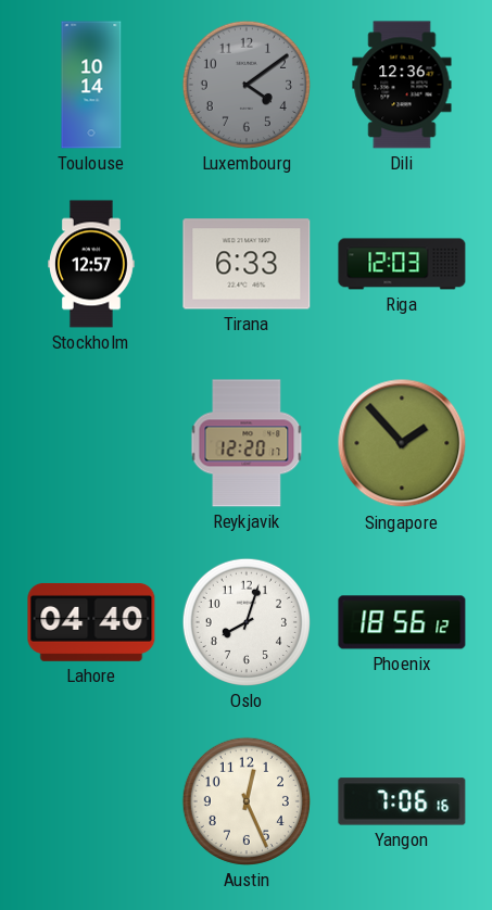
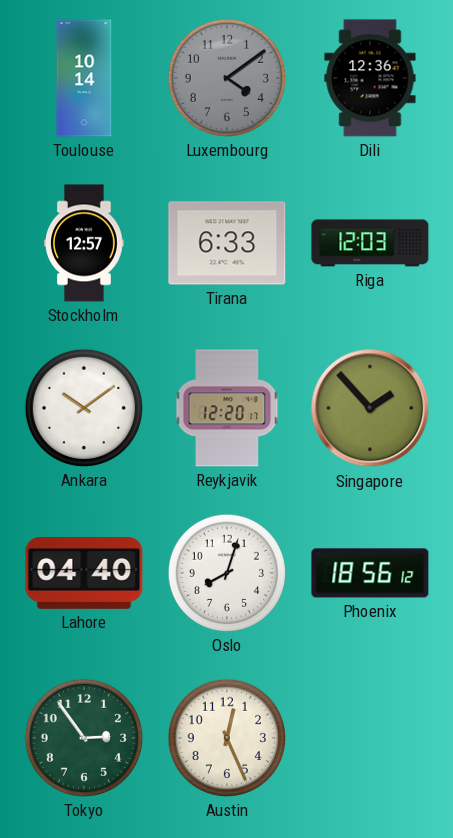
Ankara: none -> 10:09 (84, 408)
Tokyo: none -> 2:54 (84, 738)
Yangon: 7:06 -> none (402, 801)
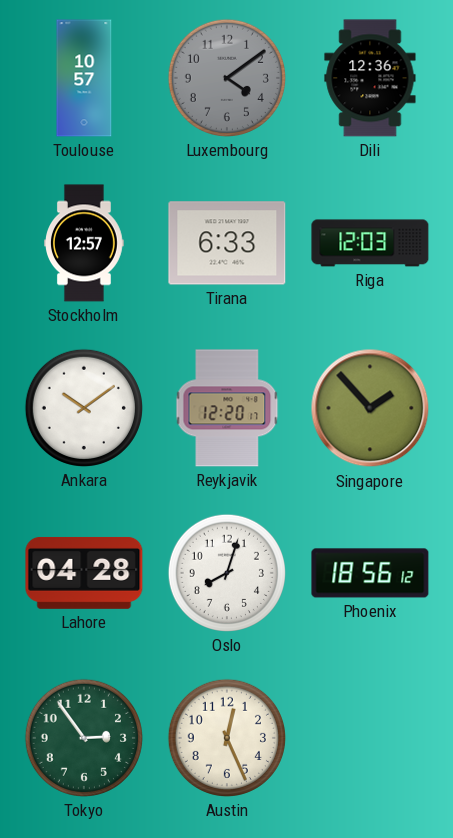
Toulouse: 10:14 -> 10:57 (84, 78)
Lahore: 04:40 -> 04:28 (84, 573)
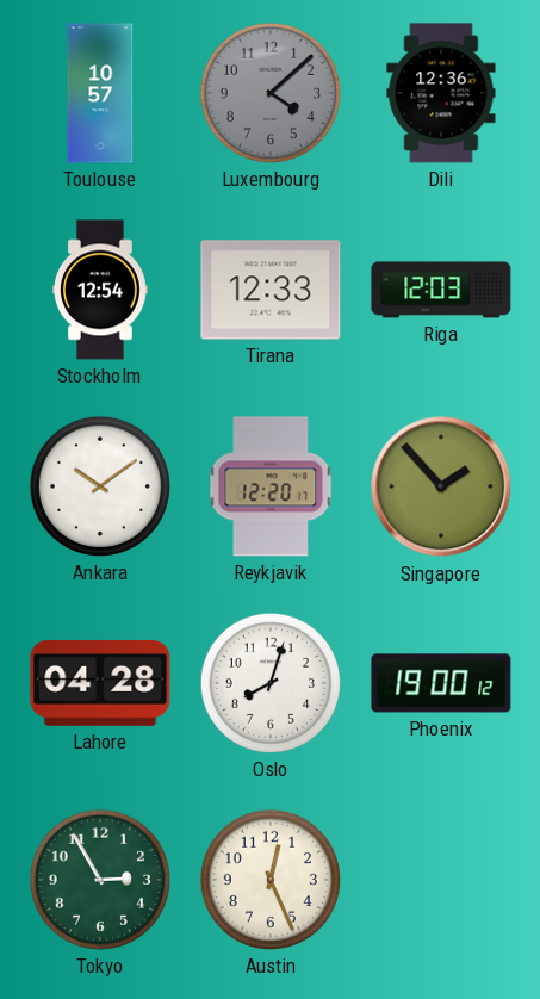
Luxembourg: 4:09 -> 4:08 (271, 93)
Stockholm: 12:57 -> 12:54 (101, 290)
Tirana: 6:33 -> 12:33 (271, 290)
Phoenix: 18:56 -> 19:00 (441, 683)
Tokyo: 2:54 -> 2:55 (100, 880)
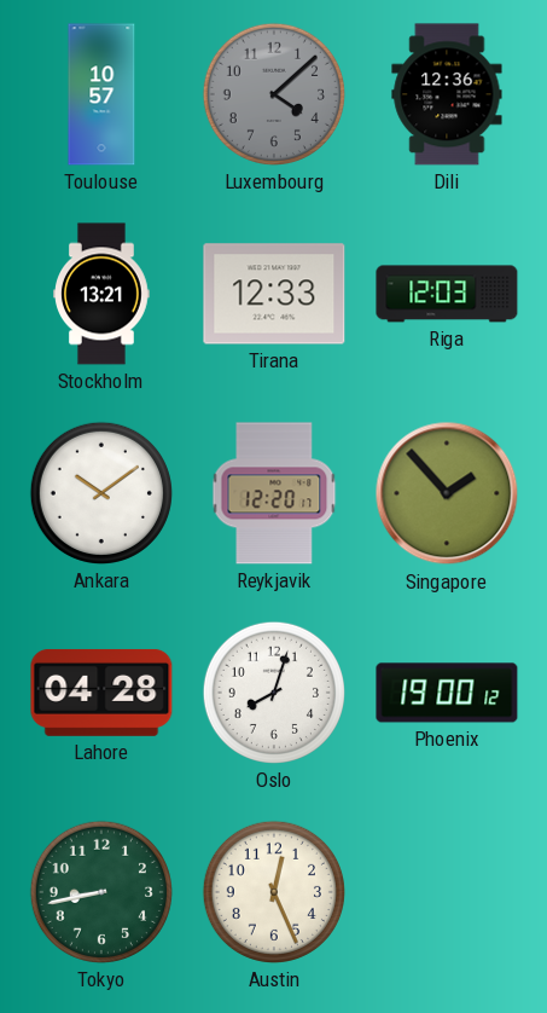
Stockholm: 12:54 -> 13:21 (103, 294)
Tokyo: 2:55 -> 8:43 (101, 892)
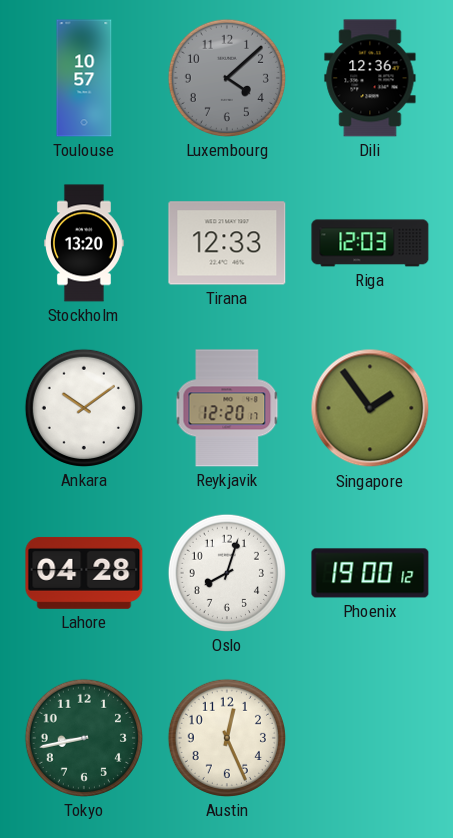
Stockholm: 13:21 -> 13:20 (85, 243)
Singapore: 1:53 -> 1:54 (370, 408)
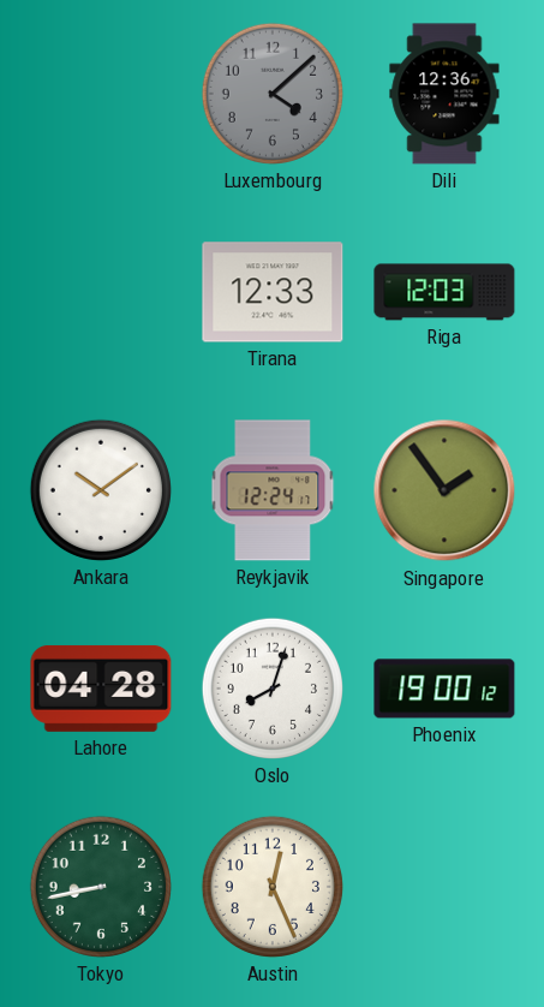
Toulouse: 10:57 -> none (84, 78)
Stockholm: 13:20 -> none (85, 243)
Reykjavik: 12:20 -> 12:24 (273, 490)
